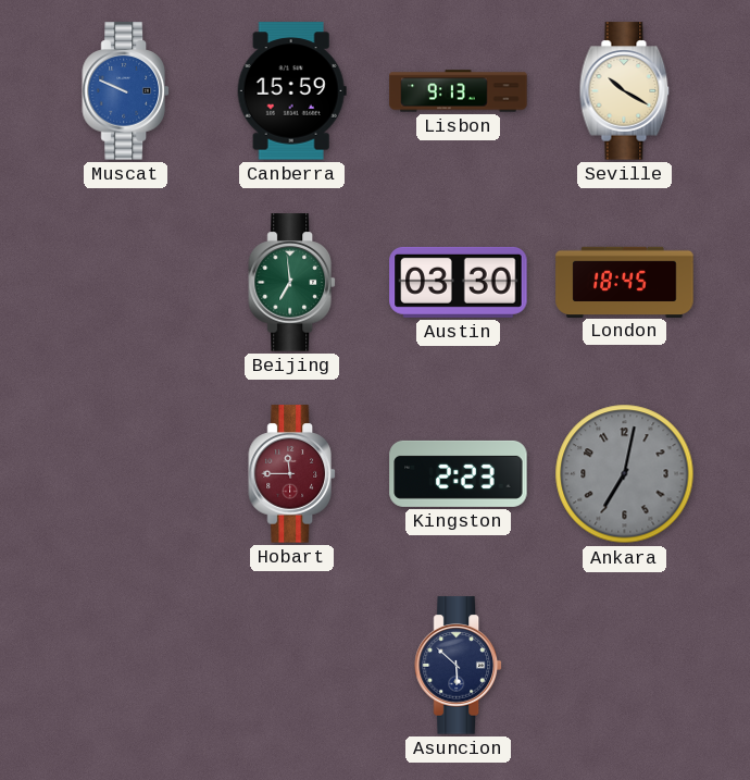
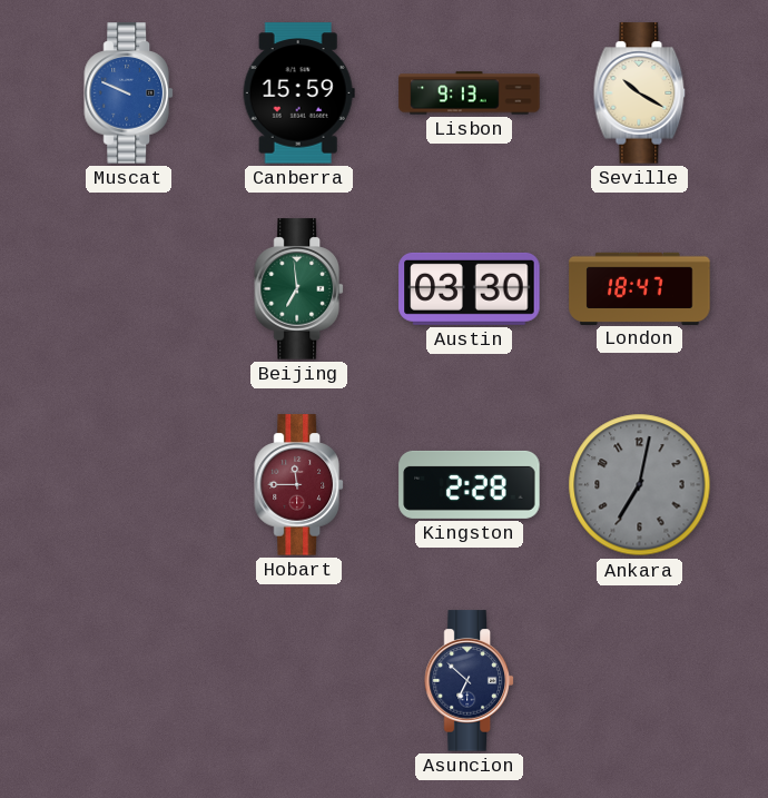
London: 18:45 -> 18:47 (640, 288)
Kingston: 2:23 -> 2:28 (470, 484)
Asuncion: 5:52 -> 6:52 (469, 681)
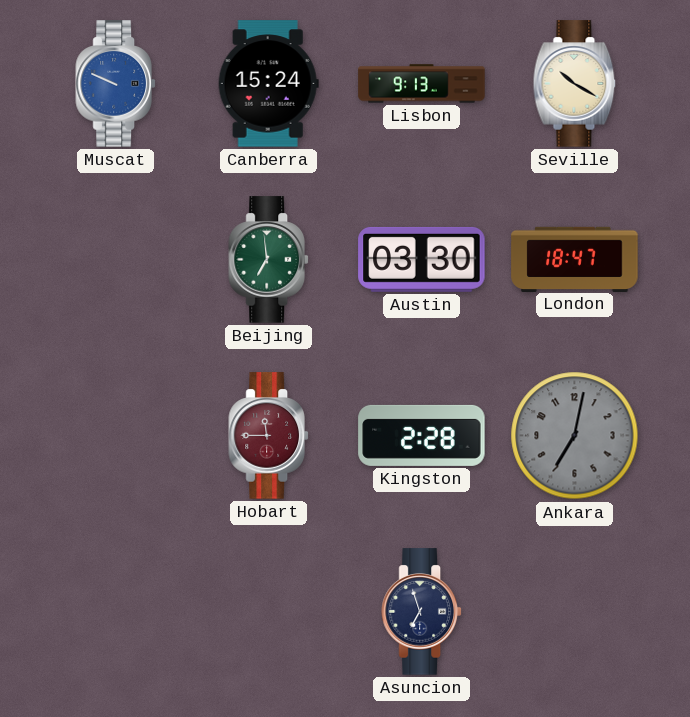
Canberra: 15:59 -> 15:24 (268, 84)
Asuncion: 6:52 -> 6:57 (421, 612)
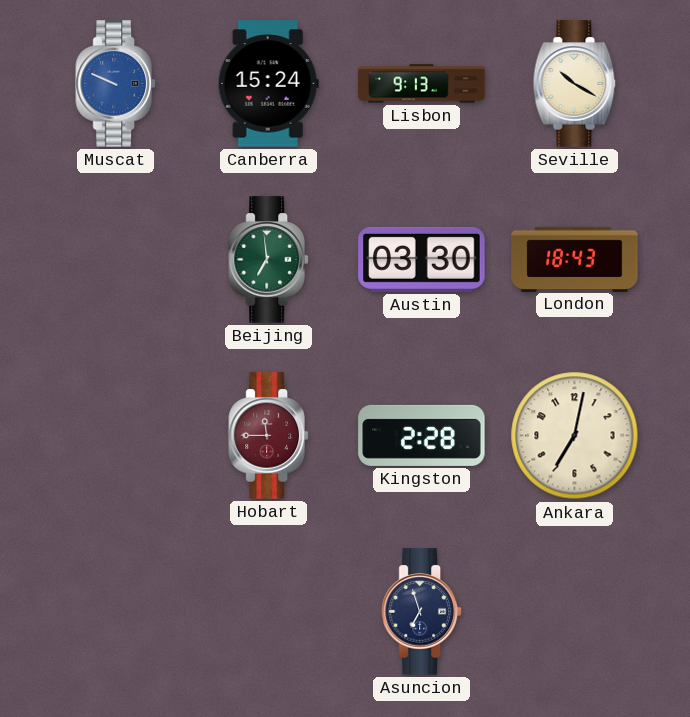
London: 18:47 -> 18:43 (575, 259)
Ankara dial: grey -> cream (575, 436)
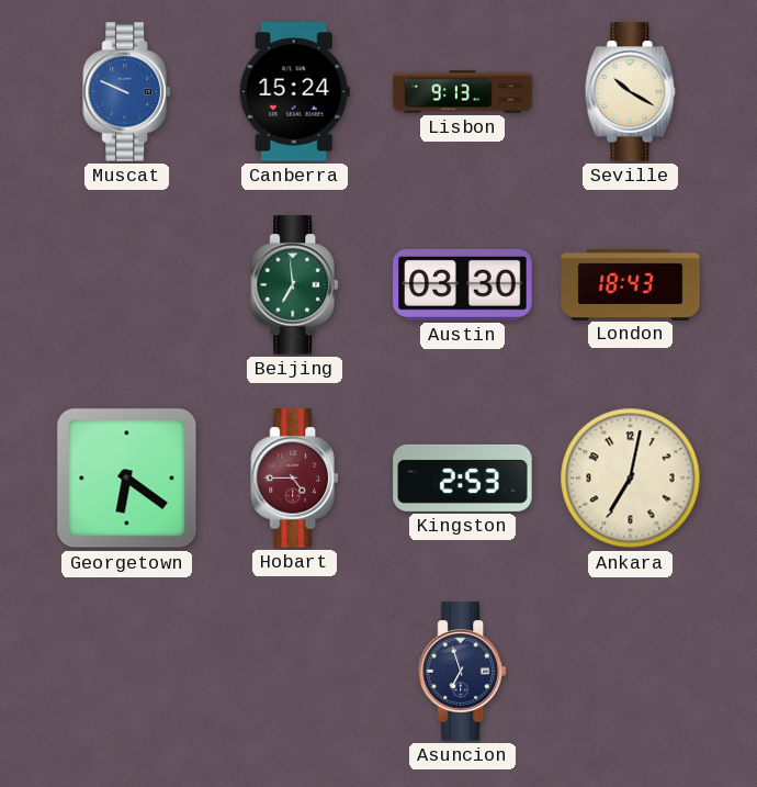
Georgetown: none -> 6:21 (127, 479)
Hobart: 11:45 -> 4:45 (294, 479)
Kingston: 2:28 -> 2:53 (463, 477)
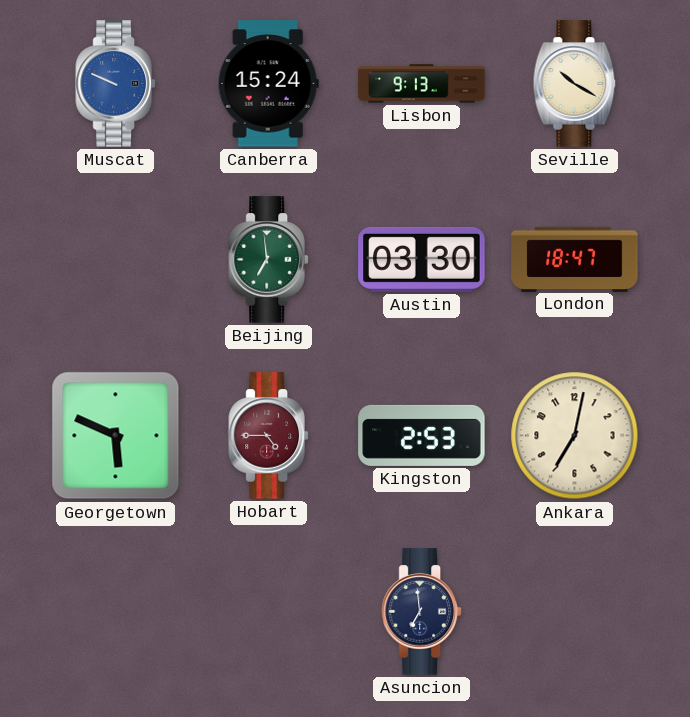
London: 18:43 -> 18:47 (575, 259)
Georgetown: 6:21 -> 5:49 (116, 436)
Asuncion: 6:57 -> 6:59 (421, 612)
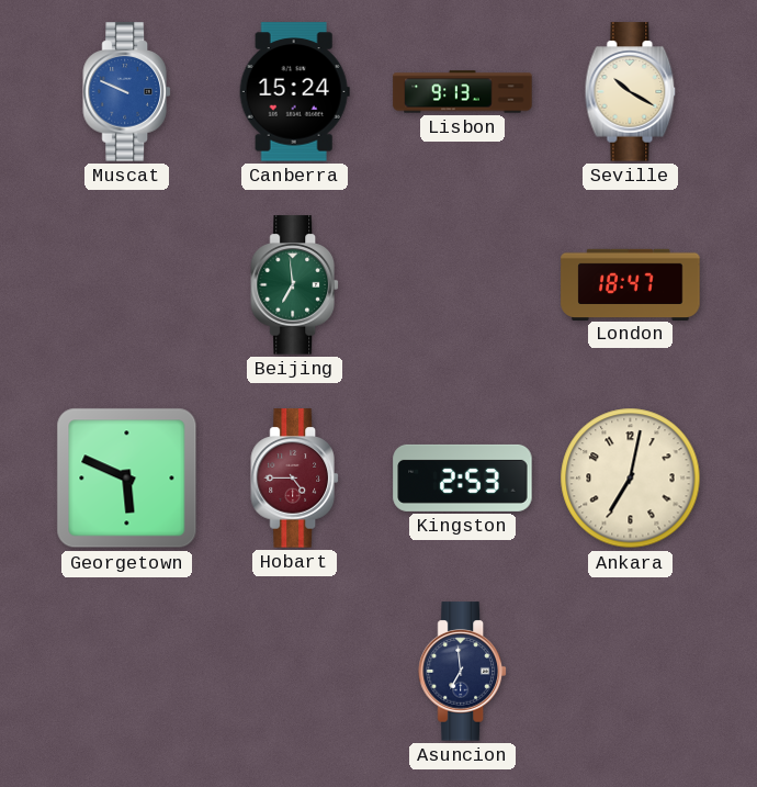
Austin: 03:30 -> none (422, 259)
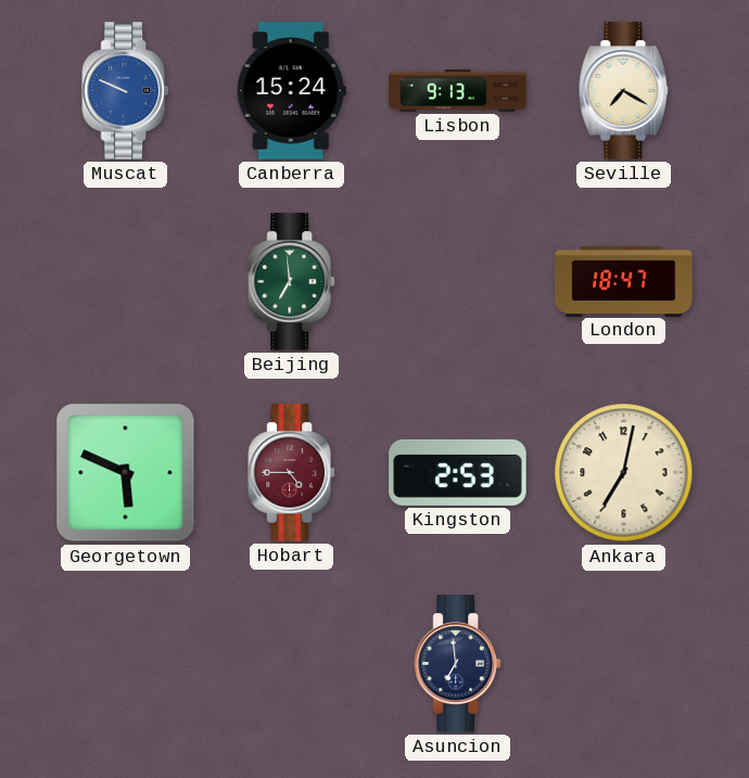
Seville: 10:20 -> 7:20 (624, 91)
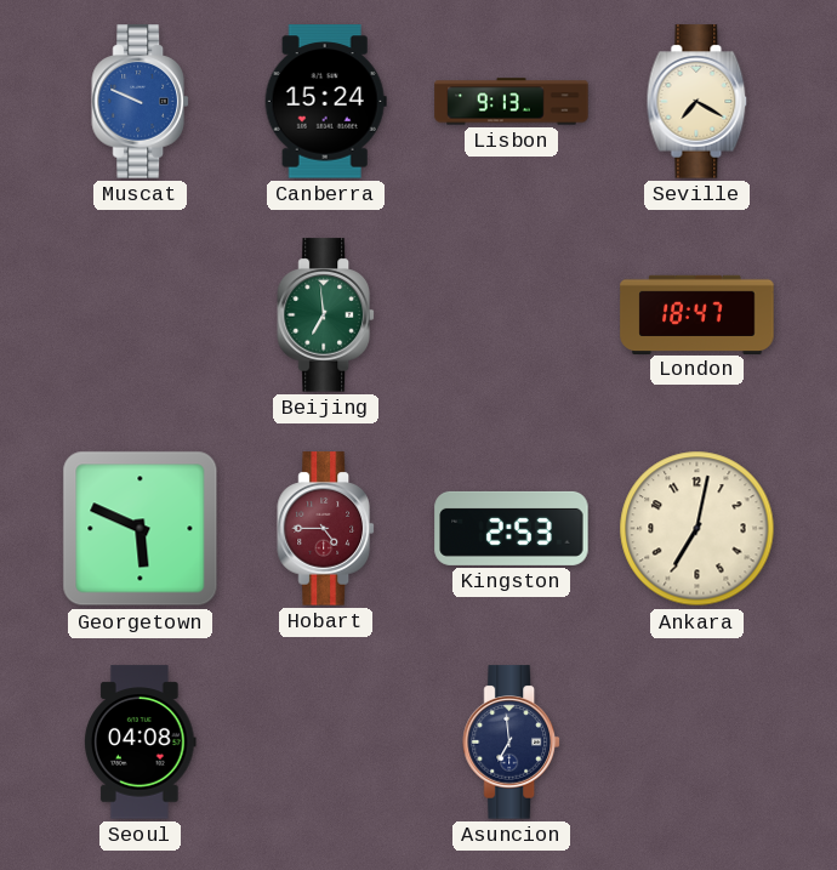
Seoul: none -> 04:08 (141, 743)
